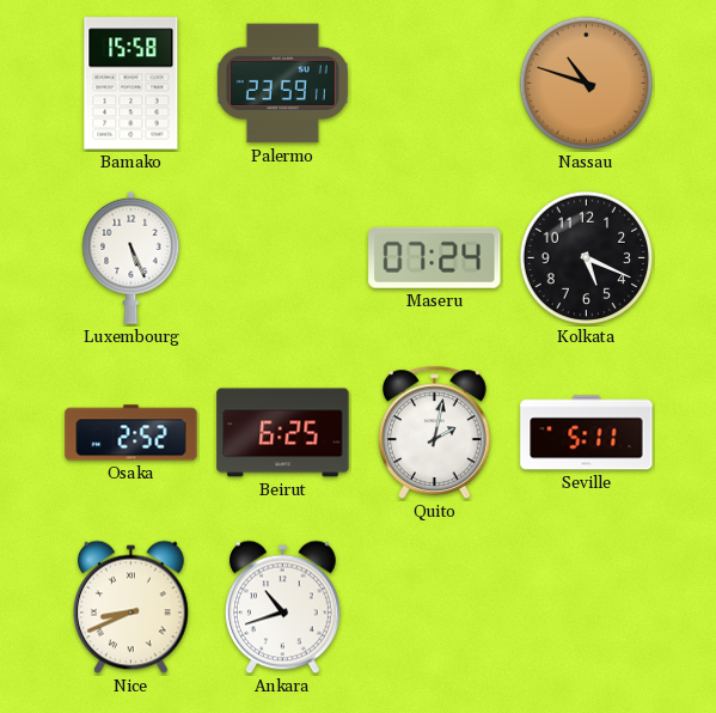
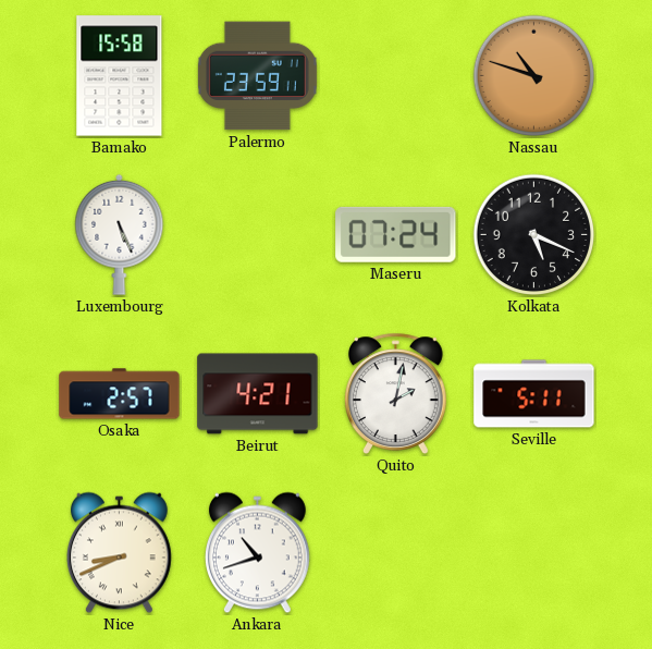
Osaka: 2:52 -> 2:57 (120, 394)
Beirut: 6:25 -> 4:21 (258, 394)
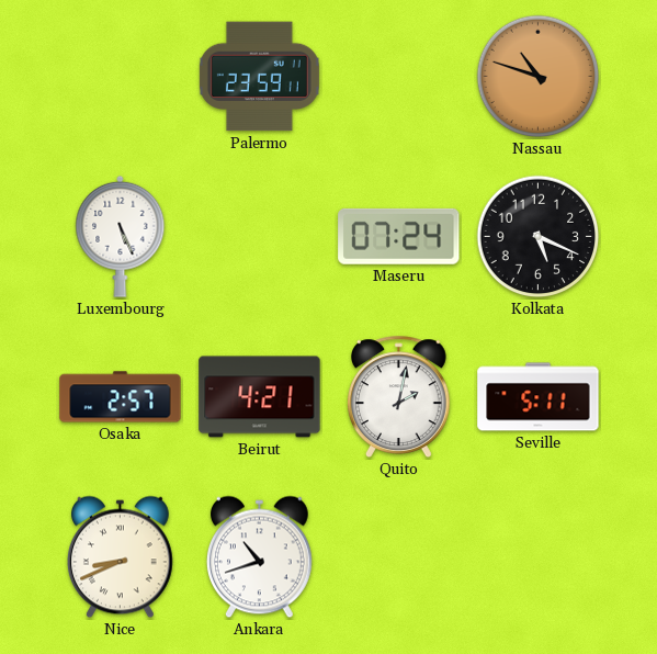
Bamako: 15:58 -> none (120, 76)
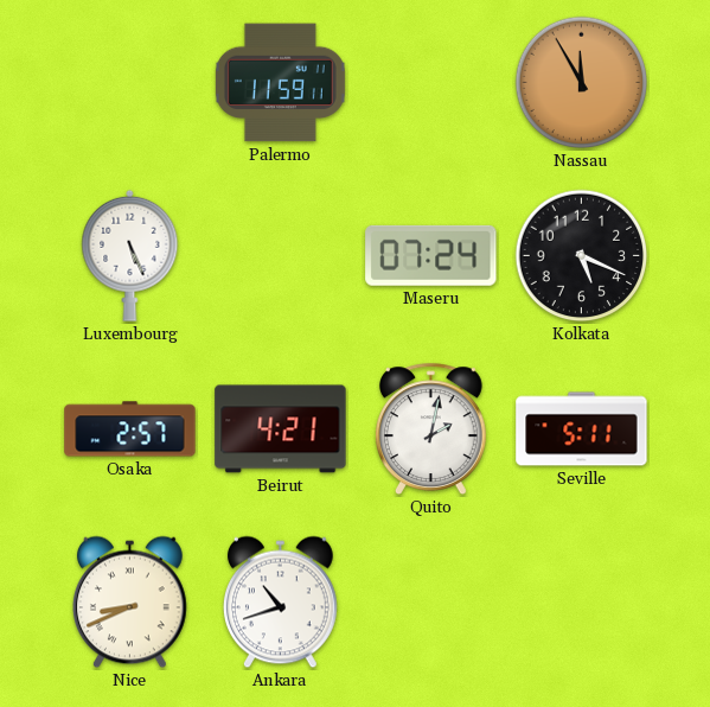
Palermo: 23:59 -> 11:59 (280, 83)
Nassau: 10:48 -> 11:55 (582, 83)
